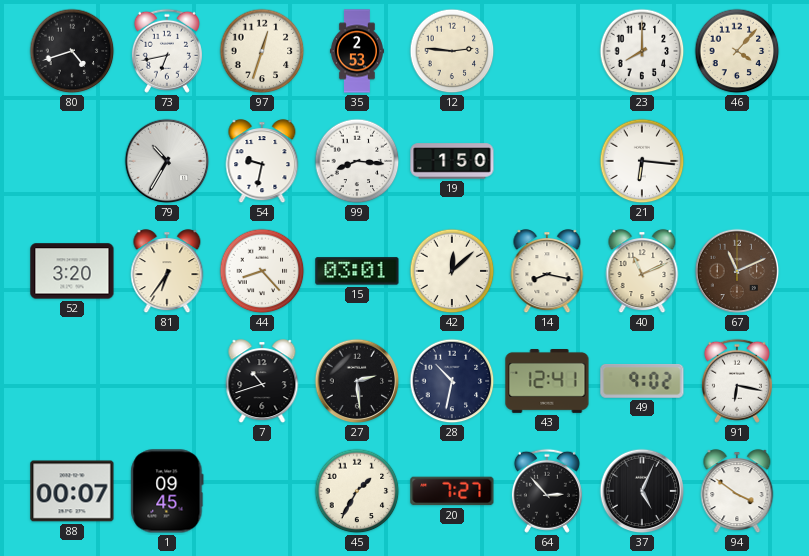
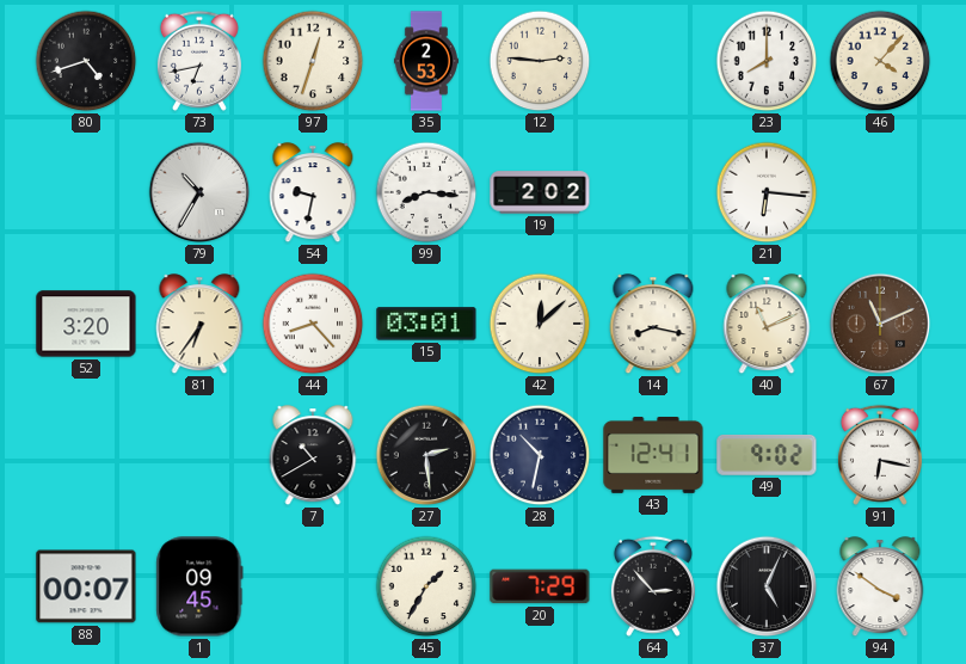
19: 1:50 -> 2:02 (540, 192)
7: 10:42 -> 10:40 (313, 456)
20: 7:27 -> 7:29 (540, 586)
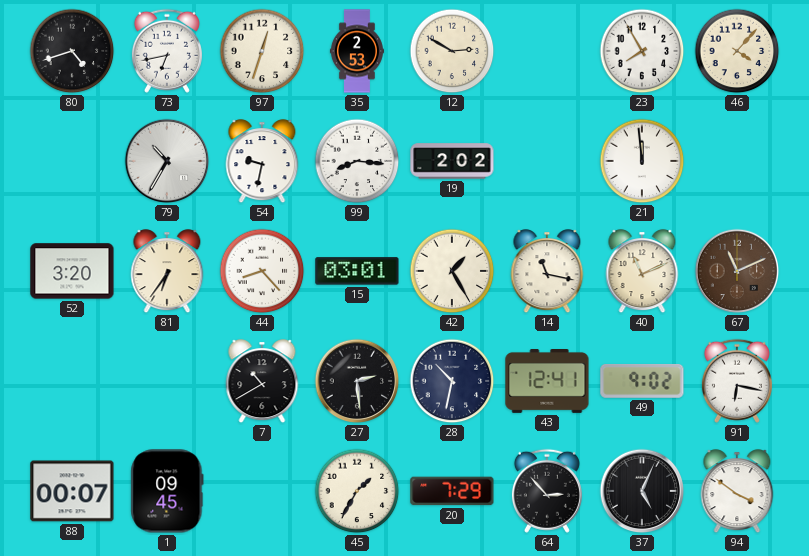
12: 2:46 -> 2:50 (452, 51)
23: 8:00 -> 7:55 (642, 51)
21: 6:16 -> 11:59 (642, 161)
42: 12:08 -> 1:25 (452, 271)
14: 8:17 -> 11:17 (547, 272)
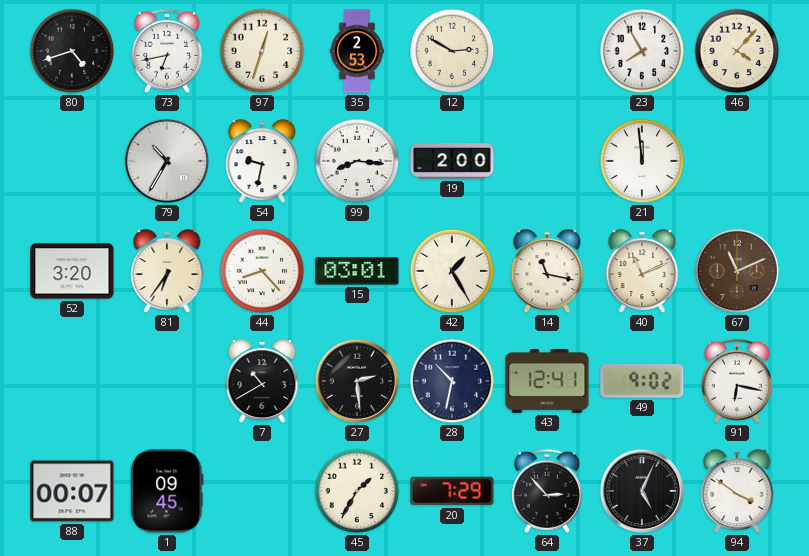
19: 2:02 -> 2:00 (452, 161)
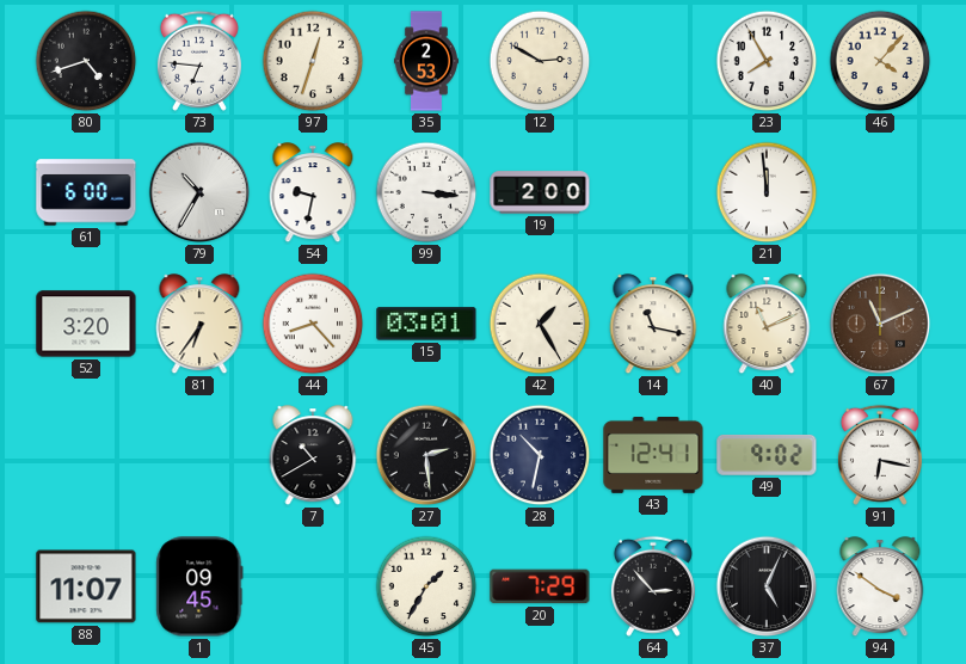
73: 6:43 -> 6:46 (199, 61)
61: none -> 6:00 (86, 192)
99: 8:16 -> 3:16 (426, 192)
88: 00:07 -> 11:07 (86, 586)
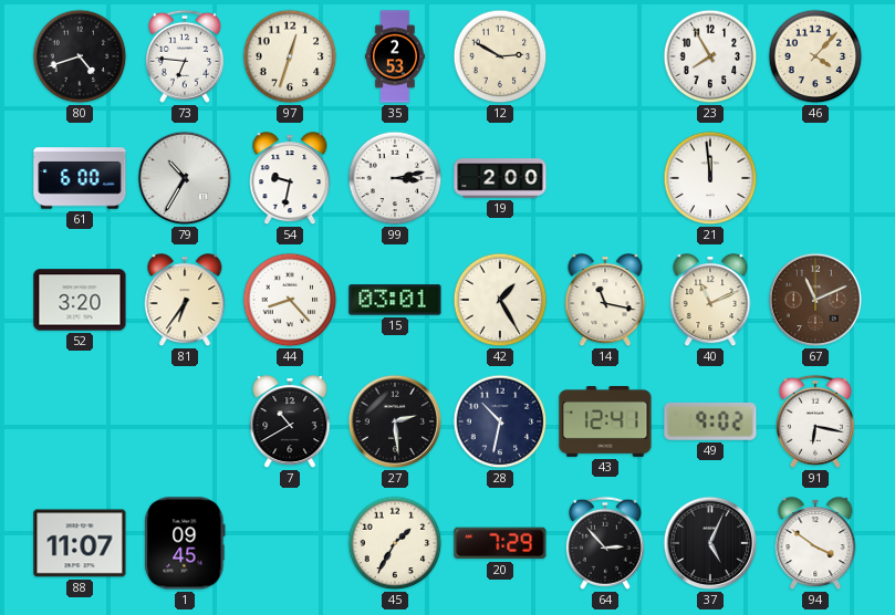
99: 3:16 -> 3:13 (395, 178)
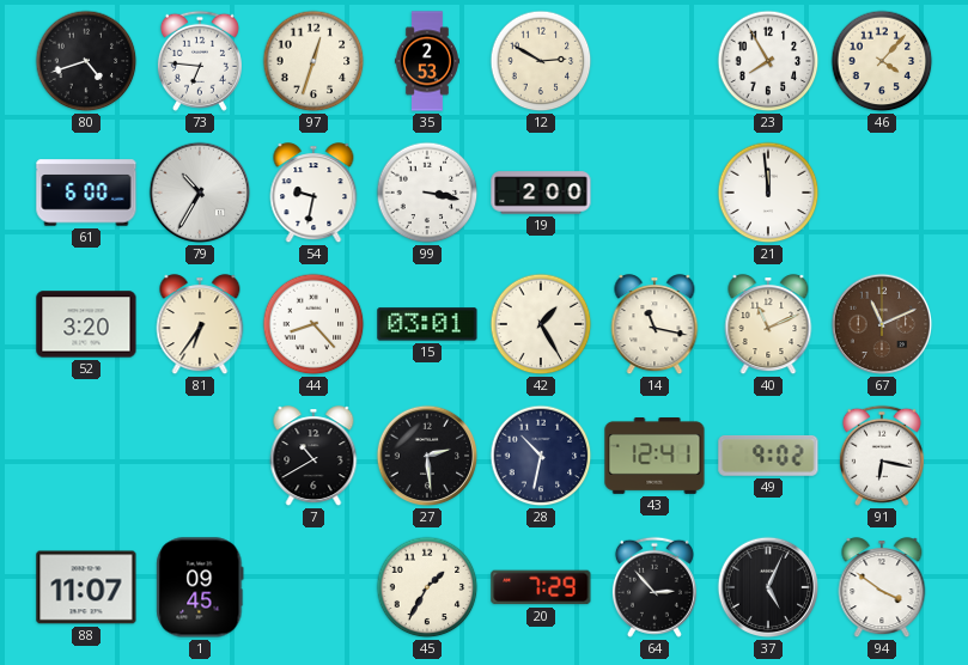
99: 3:13 -> 3:17 (427, 193)
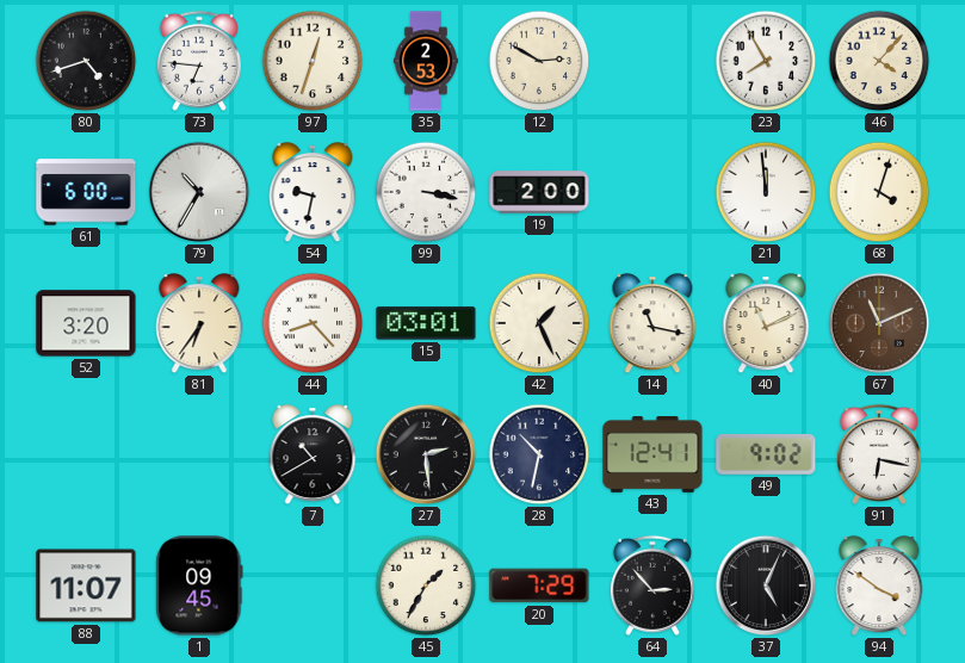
68: none -> 4:03 (879, 192)
42: 1:25 -> 1:26 (539, 323)
